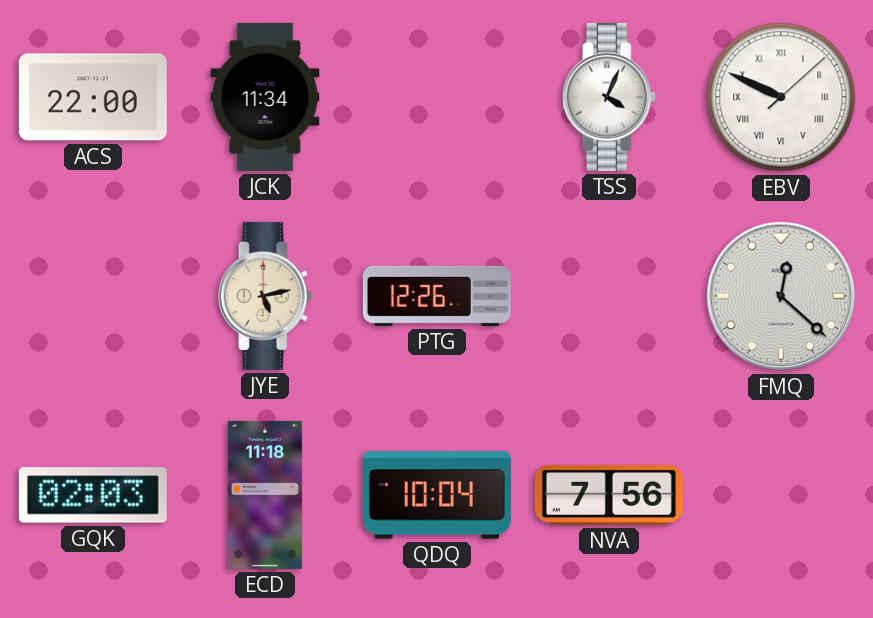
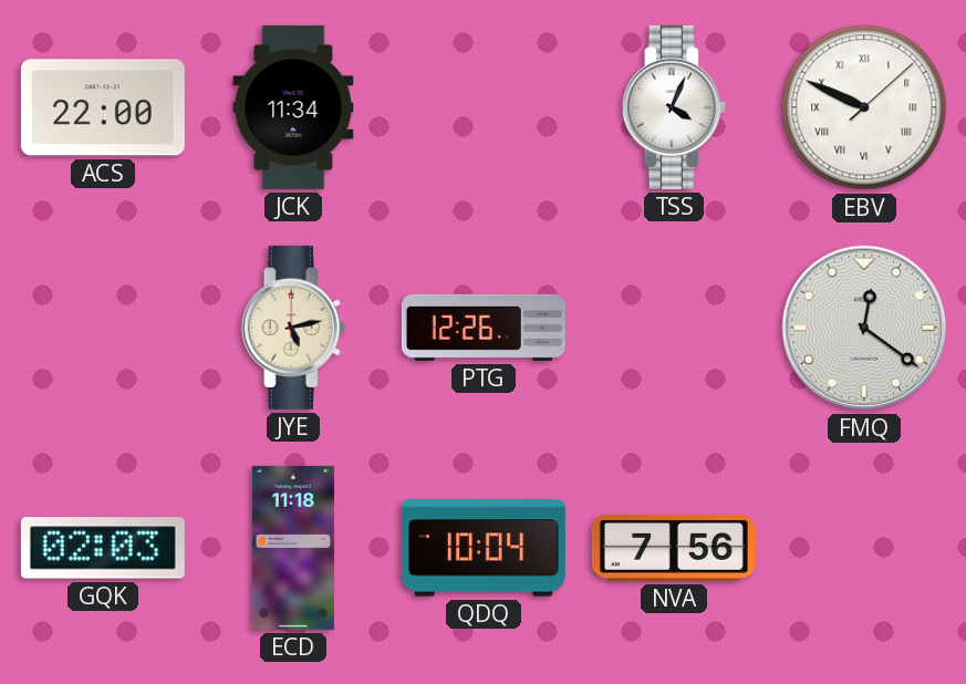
FMQ: 12:22 -> 12:21 (864, 328)
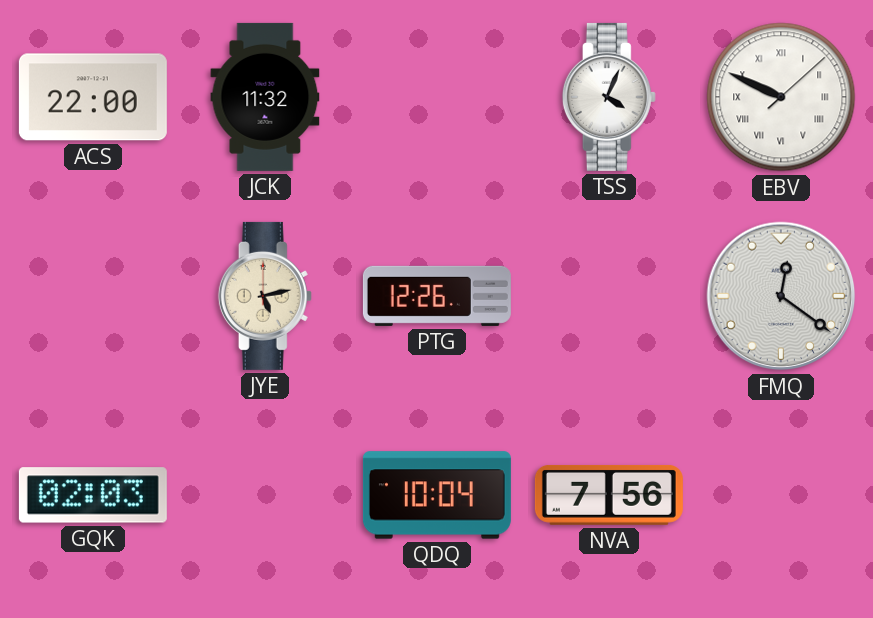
JCK: 11:34 -> 11:32 (265, 97)
ECD: 11:18 -> none (293, 548)
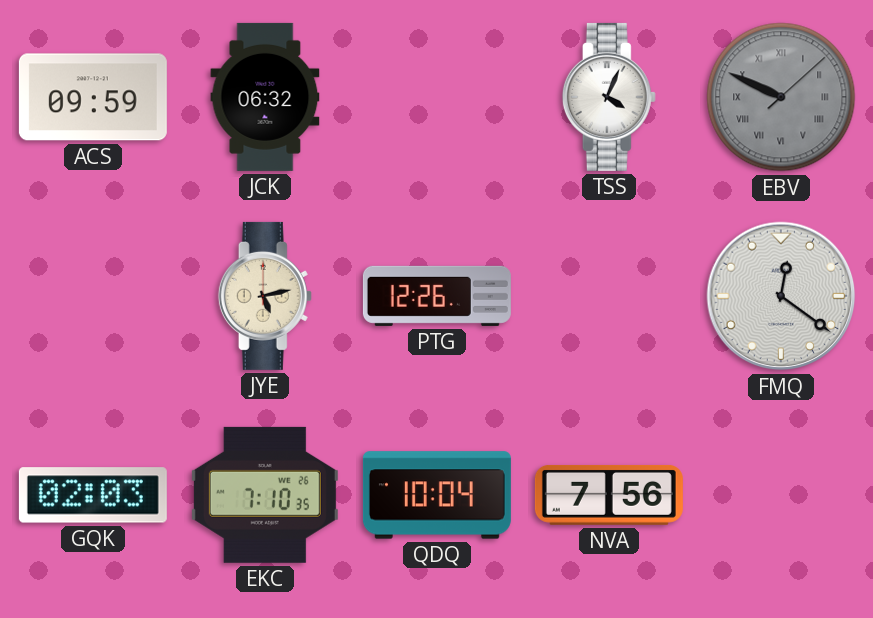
ACS: 22:00 -> 09:59 (93, 97)
JCK: 11:32 -> 06:32 (265, 97)
EBV dial: white -> grey (781, 97)
EKC: none -> 7:10 (265, 495)
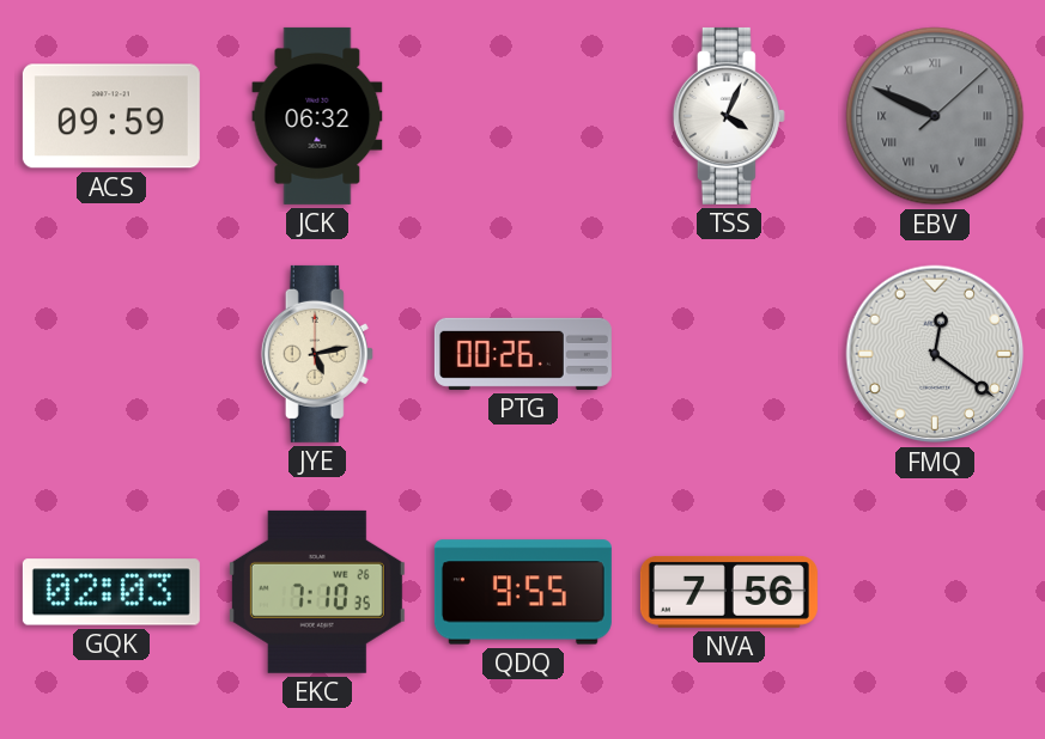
PTG: 12:26 -> 00:26 (523, 354)
QDQ: 10:04 -> 9:55 (523, 592)
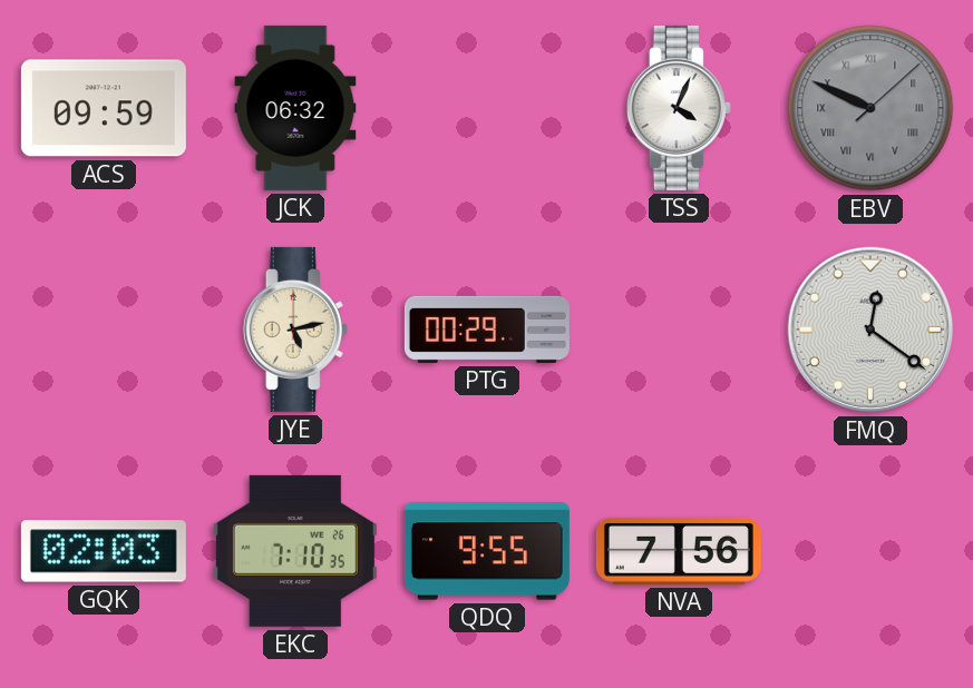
PTG: 00:26 -> 00:29 (487, 330)
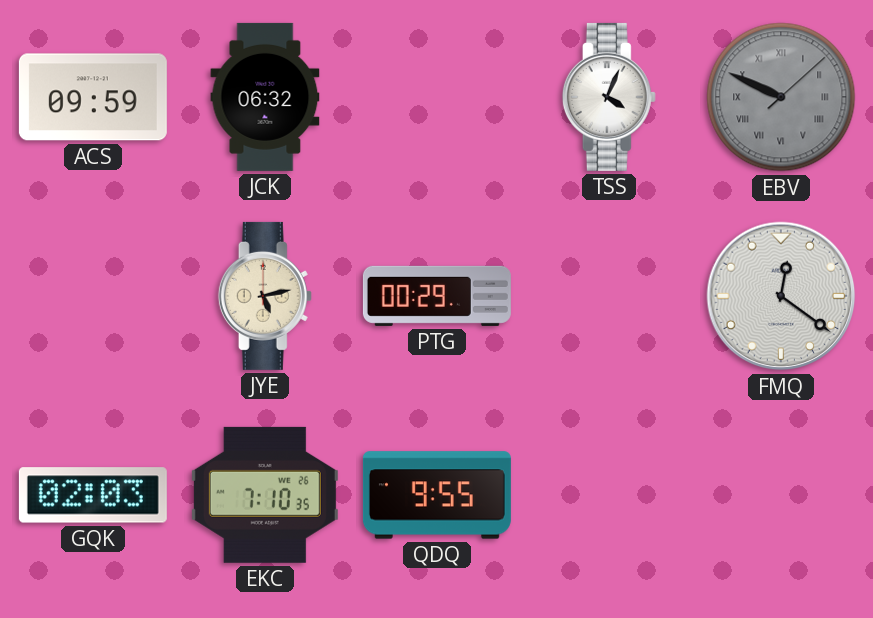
NVA: 7:56 -> none (679, 551)
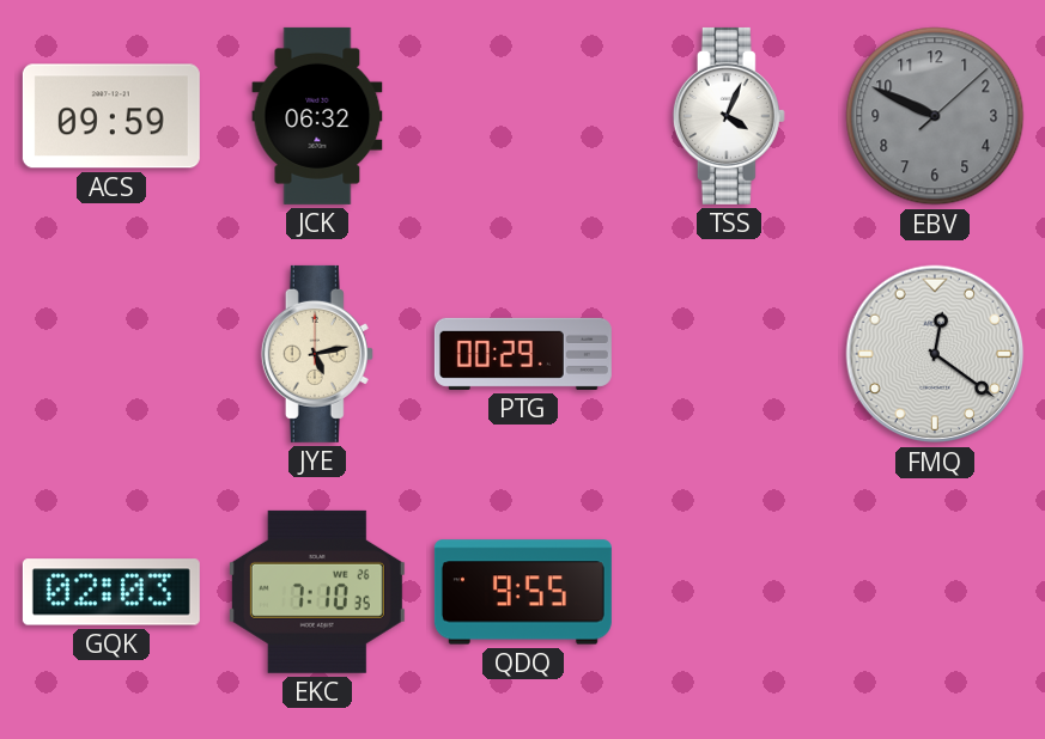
EBV numerals: Roman -> Arabic (935, 116)
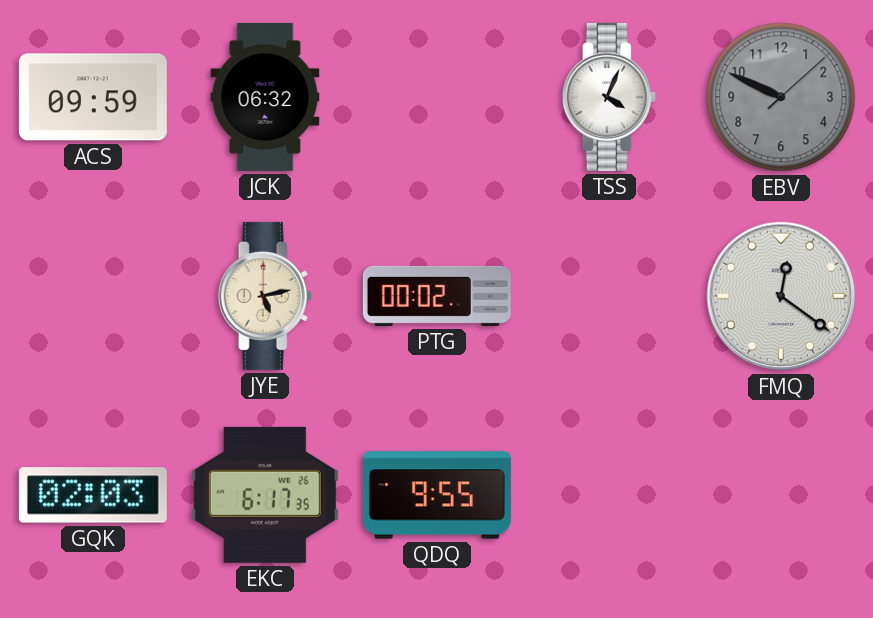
PTG: 00:29 -> 00:02 (437, 296)
EKC: 7:10 -> 6:17 (265, 495)
